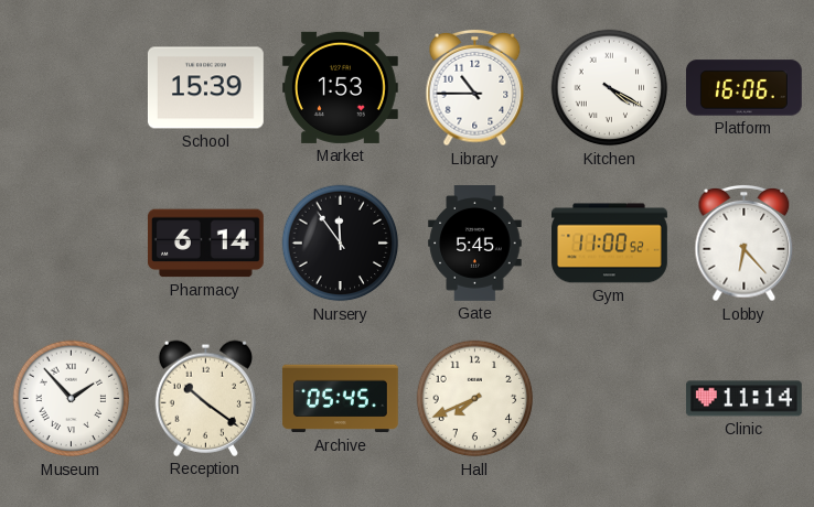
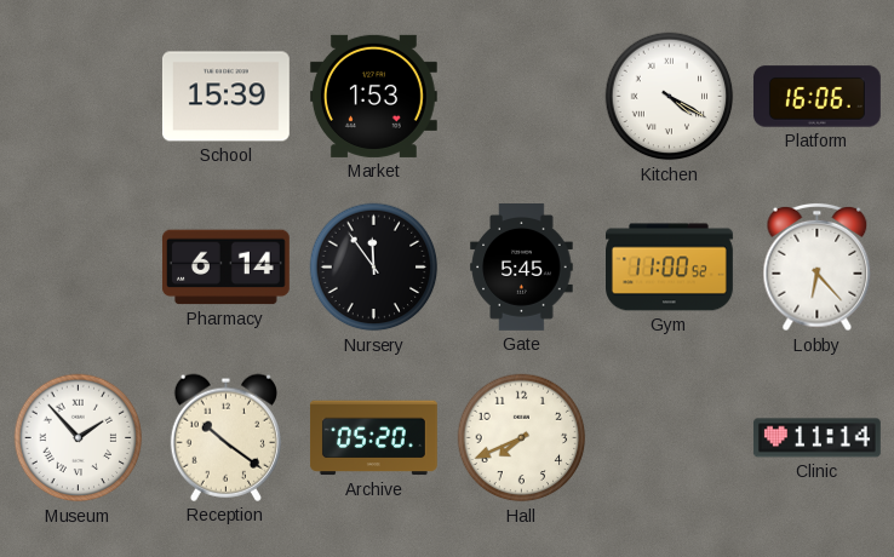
Library: 10:45 -> none (475, 88)
Archive: 05:45 -> 05:20 (373, 438)
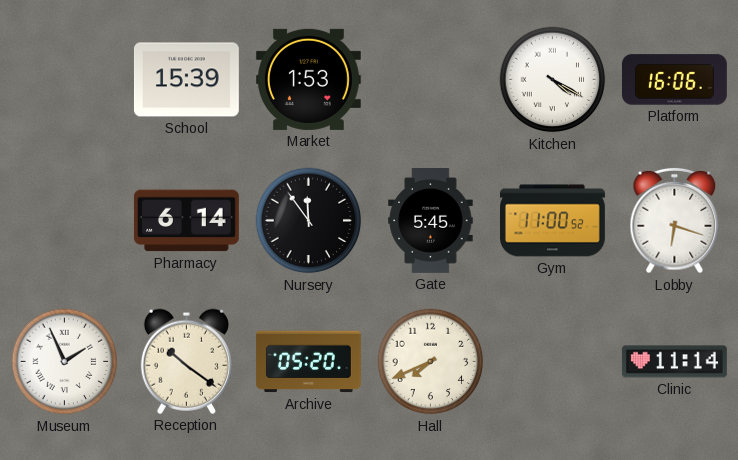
Lobby: 6:23 -> 6:18 (675, 221)
Museum: 1:53 -> 1:56 (65, 362)
